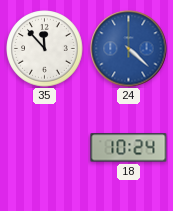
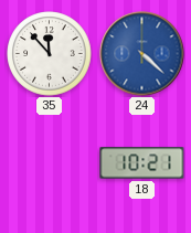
18: 10:24 -> 10:21 (142, 163)
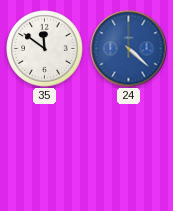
35: 11:53 -> 11:51 (45, 49)
18: 10:21 -> none (142, 163)
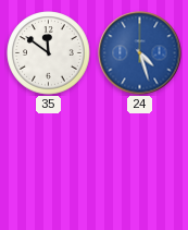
24: 4:22 -> 4:27 (140, 53)
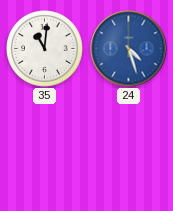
35: 11:51 -> 11:01 (45, 49)
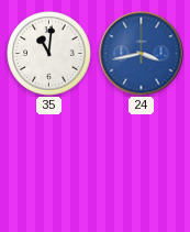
24: 4:27 -> 3:43 (142, 54)
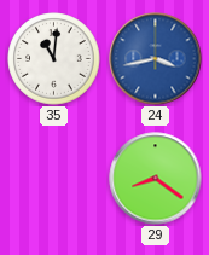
29: none -> 8:21 (156, 179)
